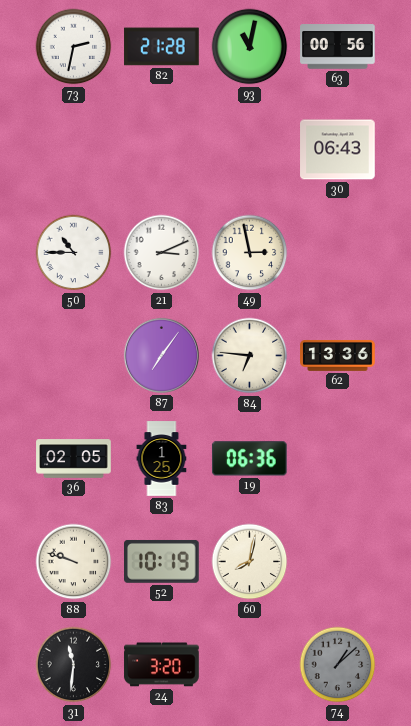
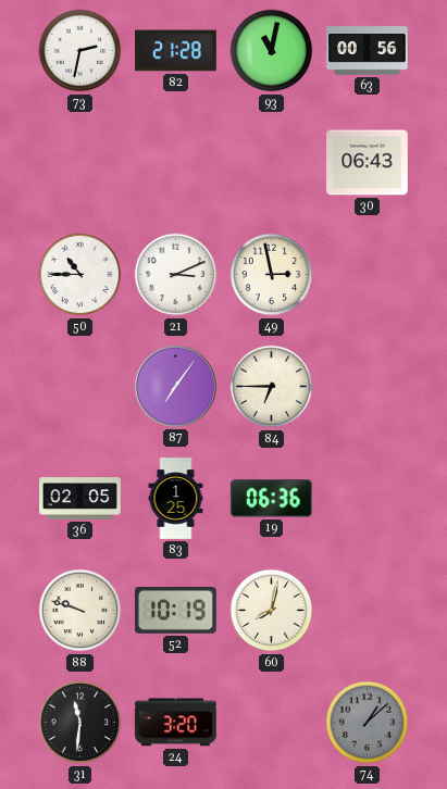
84: 6:46 -> 6:45 (272, 387)
62: 13:36 -> none (338, 356)
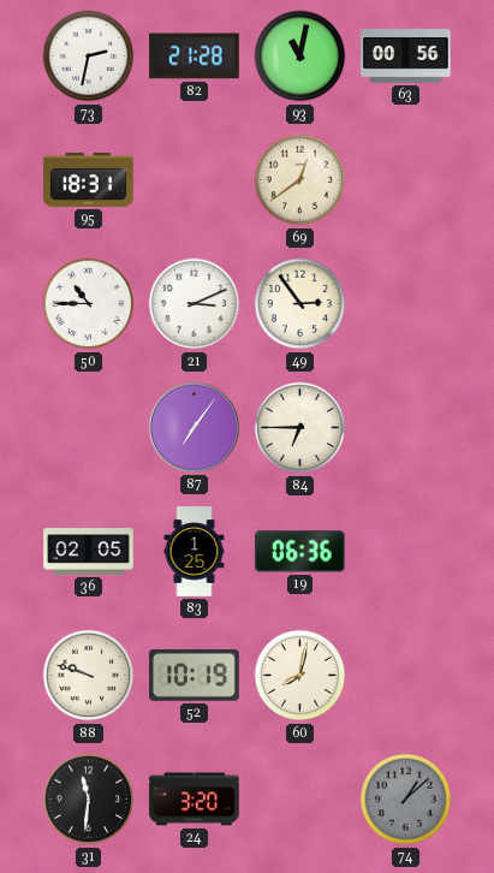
95: none -> 18:31 (89, 179)
69: none -> 12:39 (300, 180)
30: 06:43 -> none (368, 163)
49: 2:58 -> 2:54 (300, 304)
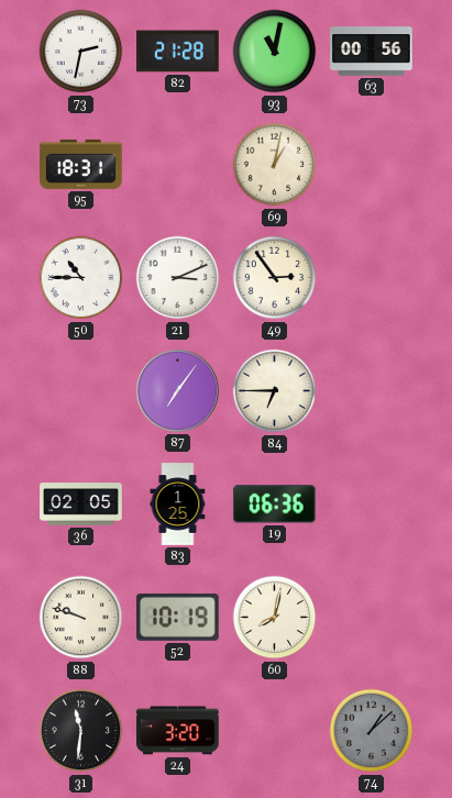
69: 12:39 -> 1:02 (275, 165)
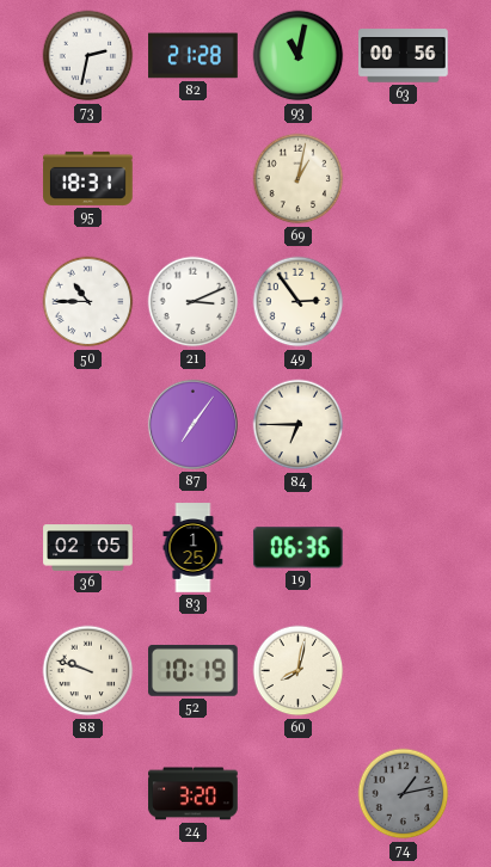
31: 11:31 -> none (81, 731)
74: 1:08 -> 1:13 (404, 794)
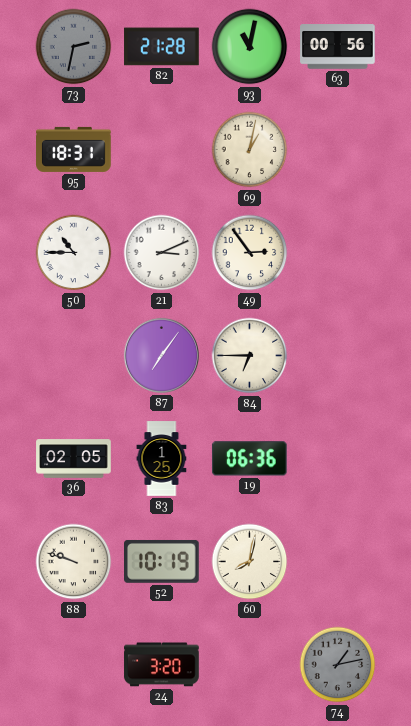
73 dial: white -> grey (74, 47)
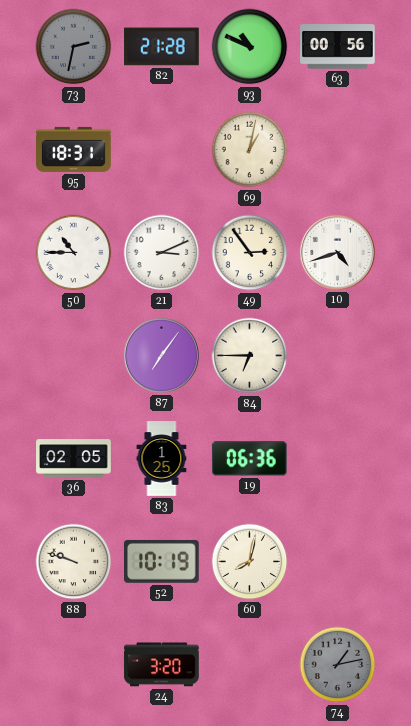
93: 11:02 -> 10:49 (250, 47)
10: none -> 4:42 (337, 252)
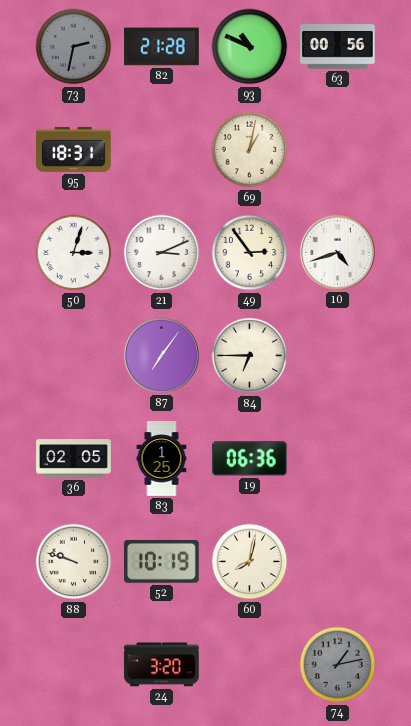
50: 10:45 -> 3:03 (74, 253)
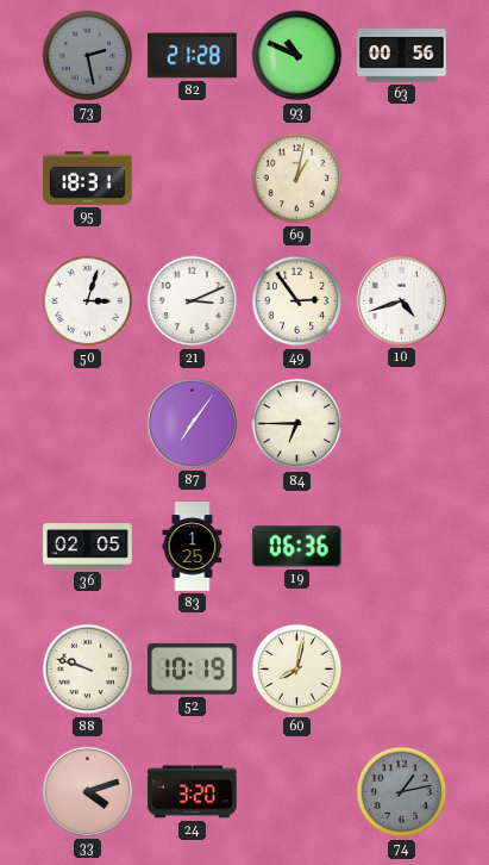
73: 2:32 -> 2:28 (88, 56)
33: none -> 4:12 (87, 791)
